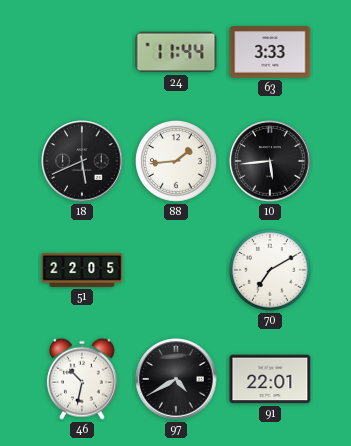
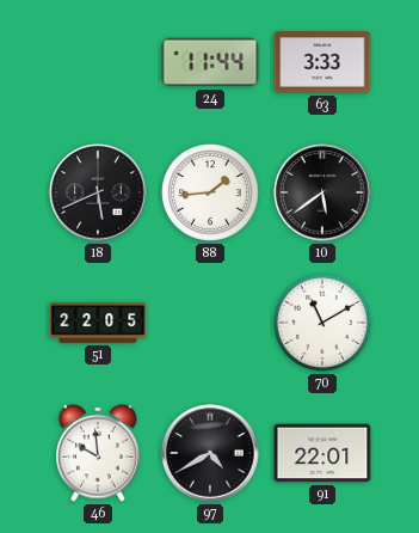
10: 5:44 -> 5:39 (322, 192)
70: 7:10 -> 11:10 (324, 324)
46: 10:32 -> 9:59 (98, 453)
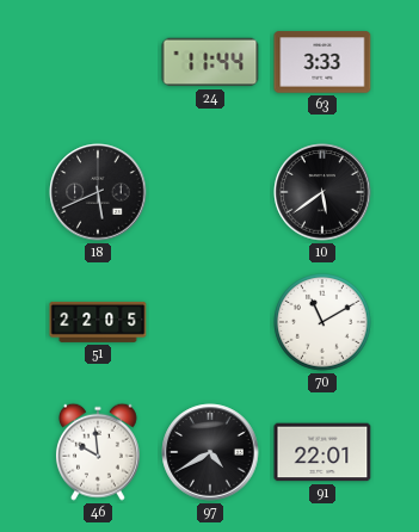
88: 1:44 -> none (211, 194)
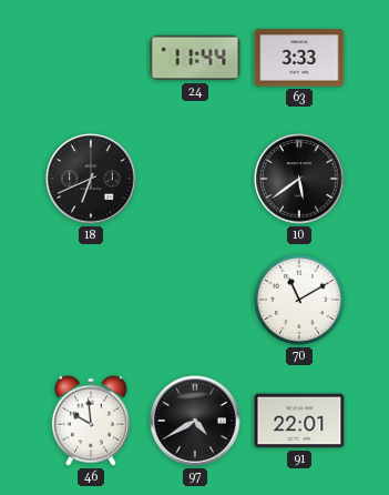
18: 5:41 -> 6:41 (91, 179)
51: 22:05 -> none (98, 322)
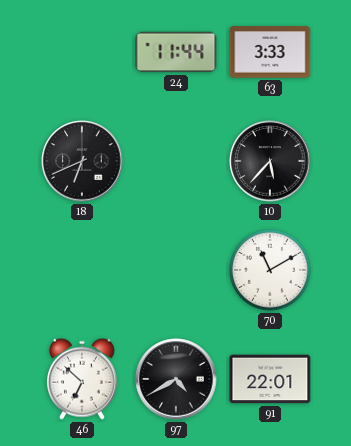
10: 5:39 -> 5:37 (270, 161)
46: 9:59 -> 6:52 (82, 379)
